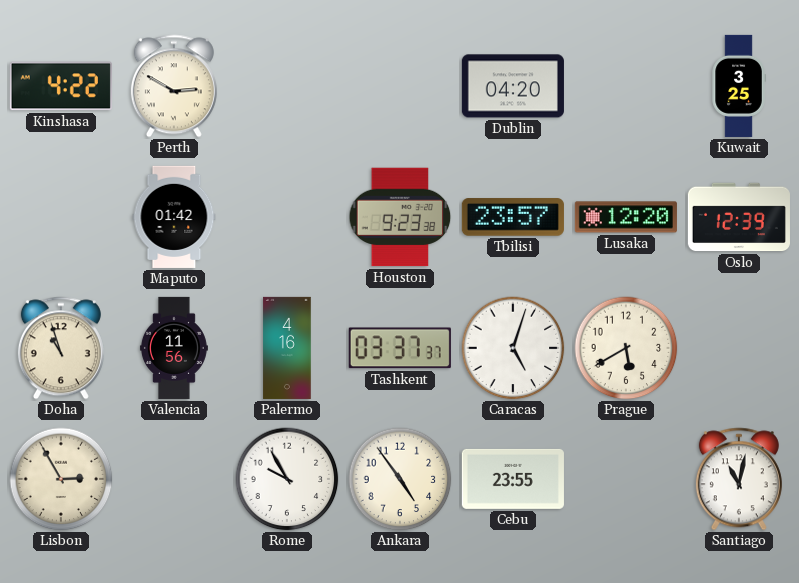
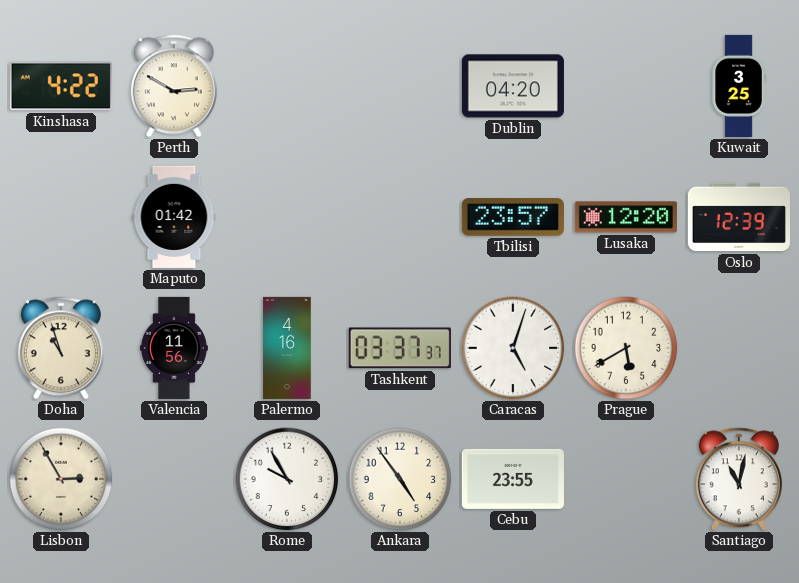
Houston: 9:23 -> none (400, 217)
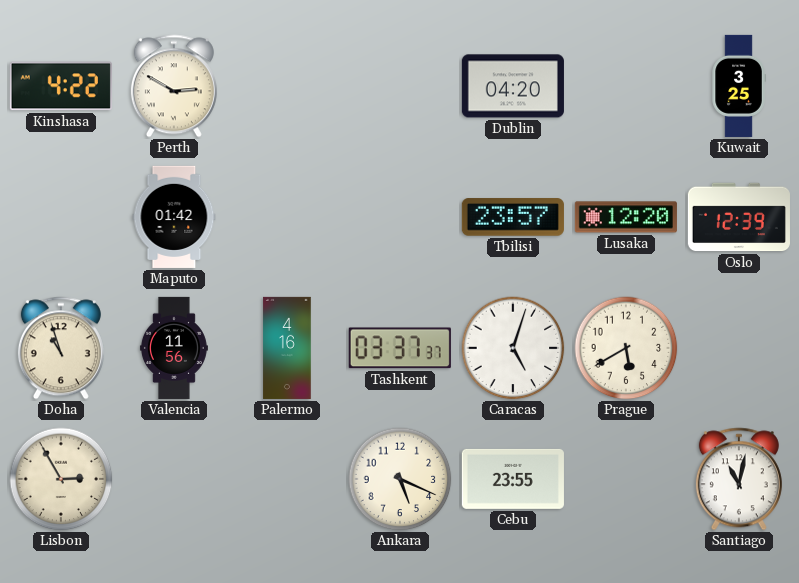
Rome: 9:55 -> none (287, 479)
Ankara: 4:54 -> 5:19 (400, 479)
